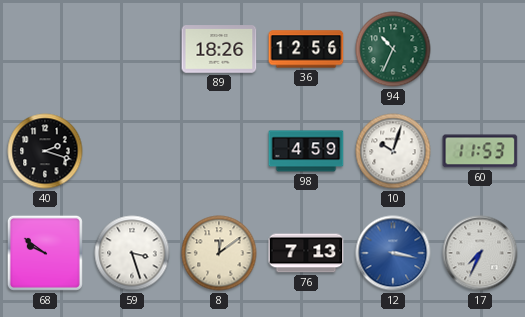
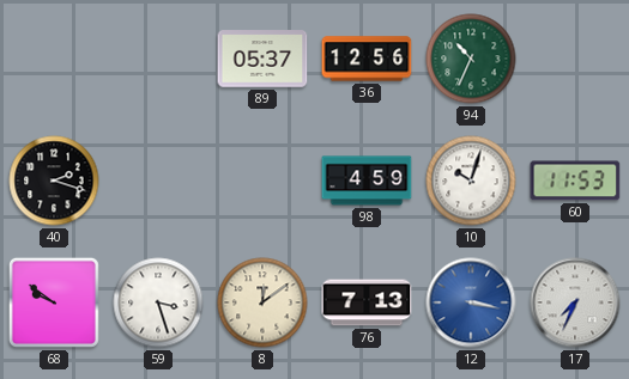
89: 18:26 -> 05:37 (262, 59)
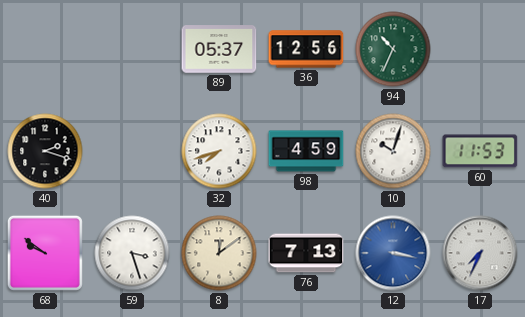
32: none -> 7:42 (219, 151)
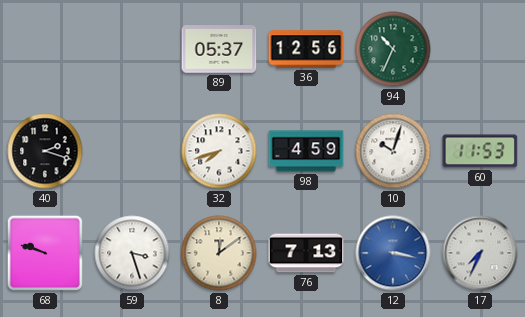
68: 9:51 -> 9:48 (45, 253)
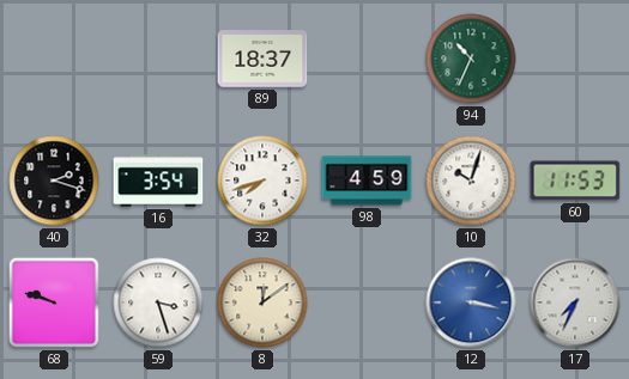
89: 05:37 -> 18:37 (262, 59)
36: 12:56 -> none (306, 49)
16: none -> 3:54 (158, 181)
76: 7:13 -> none (306, 253)
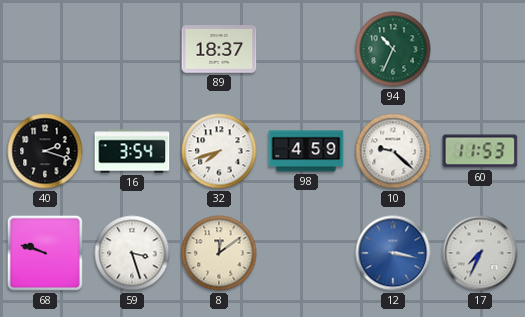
10: 10:03 -> 9:22 (393, 151)
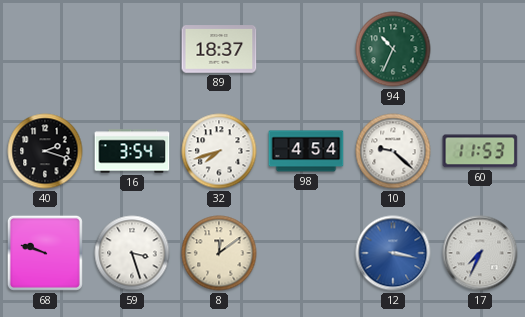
98: 4:59 -> 4:54 (306, 151)
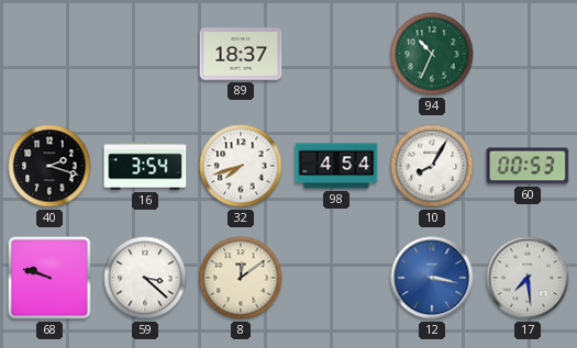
10: 9:22 -> 8:05 (432, 166)
60: 11:53 -> 00:53 (528, 166)
59: 3:27 -> 3:22 (145, 278)
17: 7:34 -> 7:29 (528, 278)
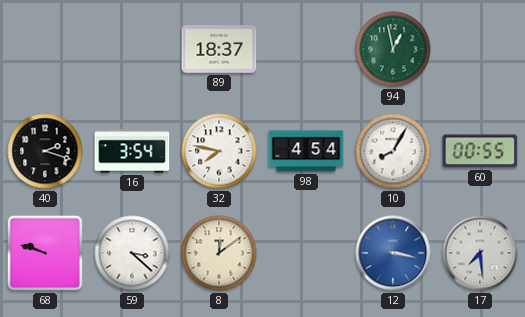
94: 10:34 -> 12:58 (393, 49)
32: 7:42 -> 7:47 (219, 151)
60: 00:53 -> 00:55 (480, 151)
